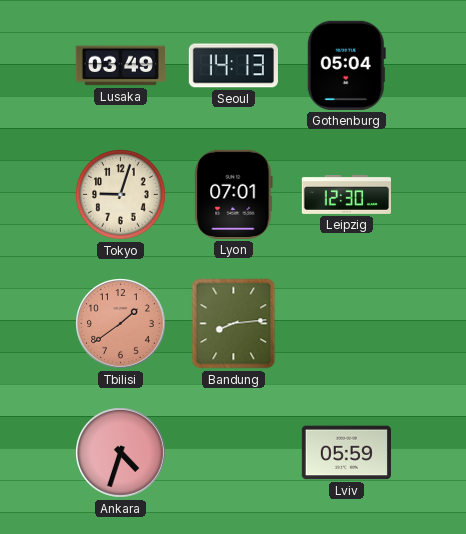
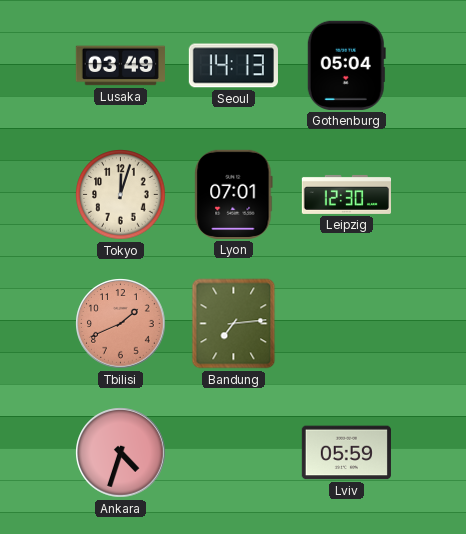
Tokyo: 9:03 -> 12:03 (121, 195)
Tbilisi: 1:39 -> 1:41 (121, 324)
Bandung: 8:14 -> 7:14 (234, 324)
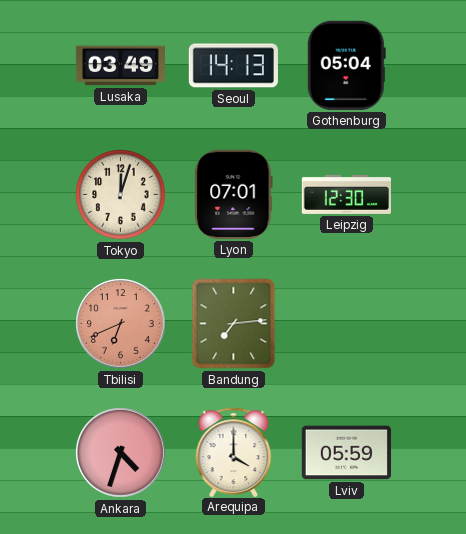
Tbilisi: 1:41 -> 6:41 (121, 324)
Arequipa: none -> 4:00 (234, 452)
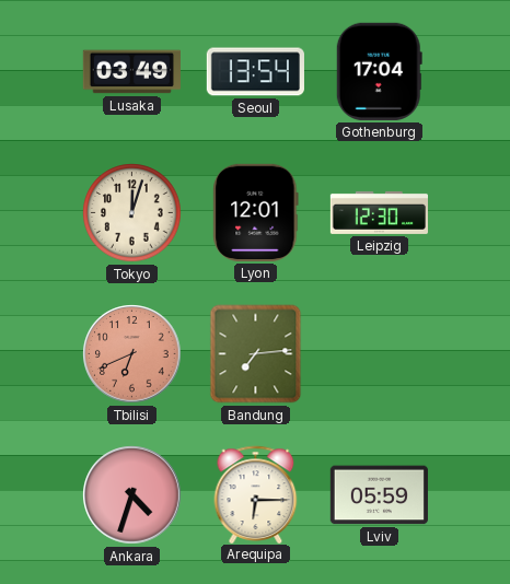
Seoul: 14:13 -> 13:54 (255, 72)
Gothenburg: 05:04 -> 17:04 (379, 71)
Lyon: 07:01 -> 12:01 (256, 212)
Arequipa: 4:00 -> 6:15 (256, 494)
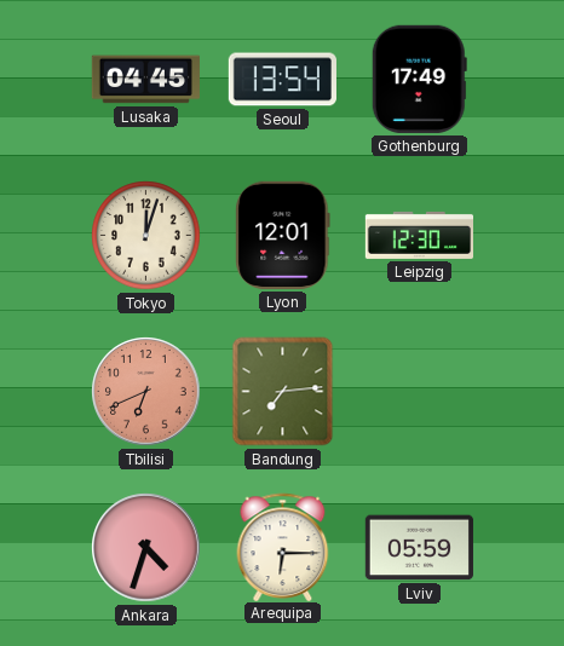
Lusaka: 03:49 -> 04:45 (145, 80)
Gothenburg: 17:04 -> 17:49 (419, 79)
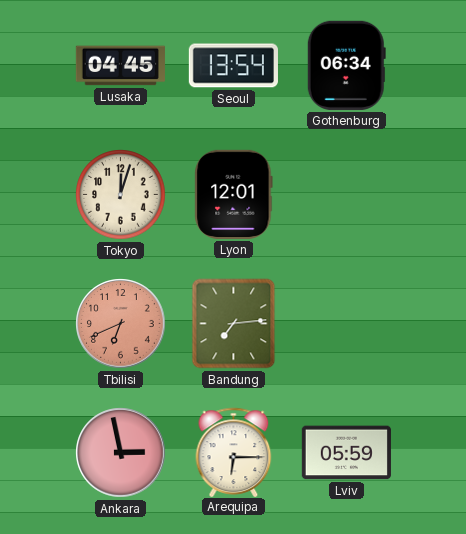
Gothenburg: 17:49 -> 06:34 (346, 65)
Leipzig: 12:30 -> none (419, 235)
Ankara: 4:33 -> 2:58 (121, 453)
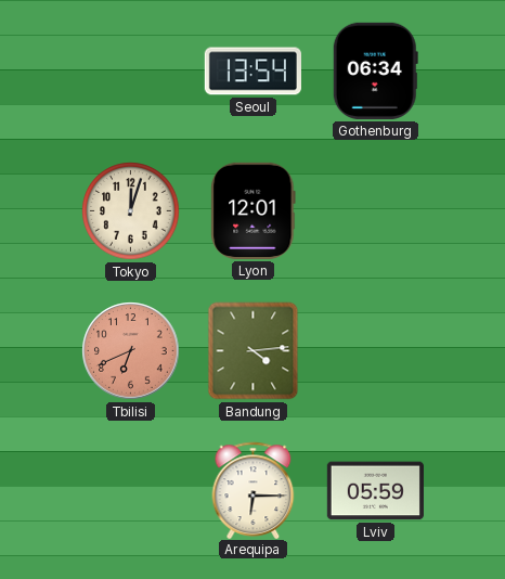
Lusaka: 04:45 -> none (120, 66)
Bandung: 7:14 -> 4:14 (254, 351)
Ankara: 2:58 -> none (121, 453)
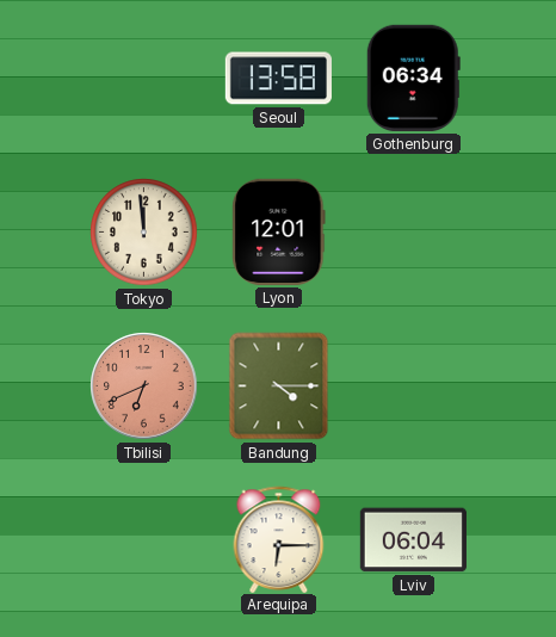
Seoul: 13:54 -> 13:58 (278, 79)
Tokyo: 12:03 -> 11:59 (144, 233)
Bandung: 4:14 -> 4:15 (279, 386)
Lviv: 05:59 -> 06:04 (413, 540)
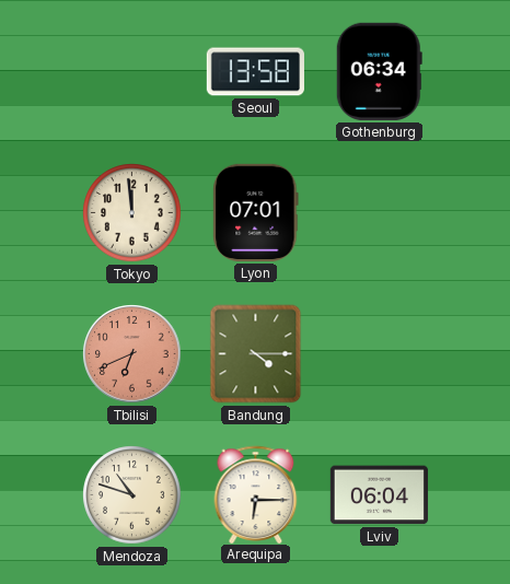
Lyon: 12:01 -> 07:01 (256, 212)
Mendoza: none -> 10:48 (132, 495)
